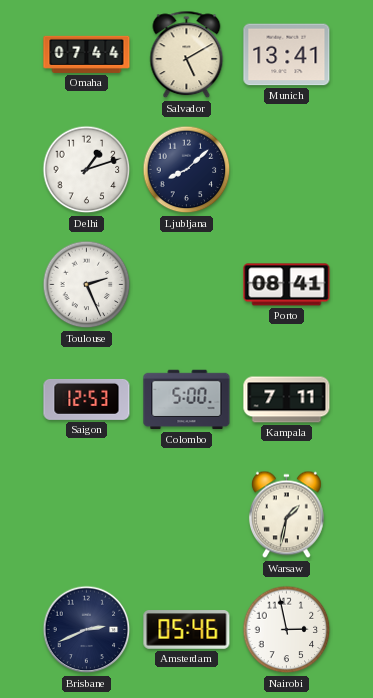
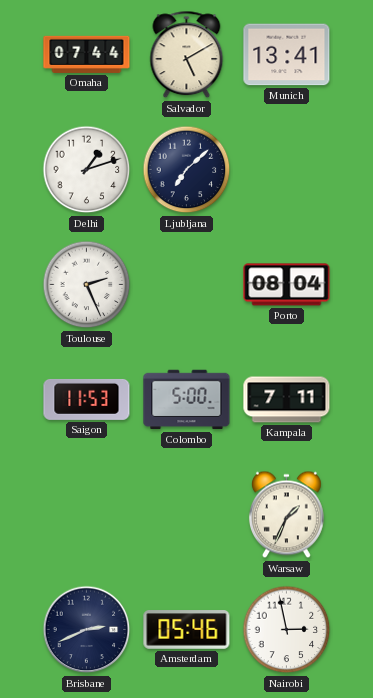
Ljubljana: 8:08 -> 7:08 (187, 170)
Porto: 08:41 -> 08:04 (287, 285)
Saigon: 12:53 -> 11:53 (87, 399)
Warsaw: 1:32 -> 1:34 (286, 515)
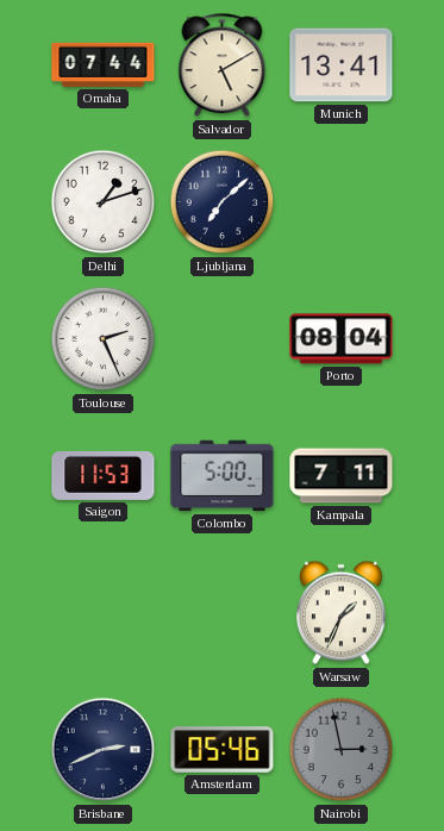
Nairobi dial: white -> grey (342, 750)
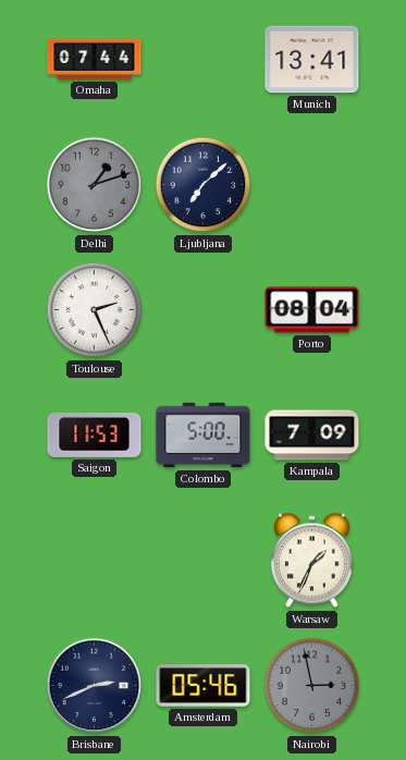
Salvador: 5:10 -> none (223, 65)
Delhi dial: white -> grey (95, 185)
Kampala: 7:11 -> 7:09 (312, 436)
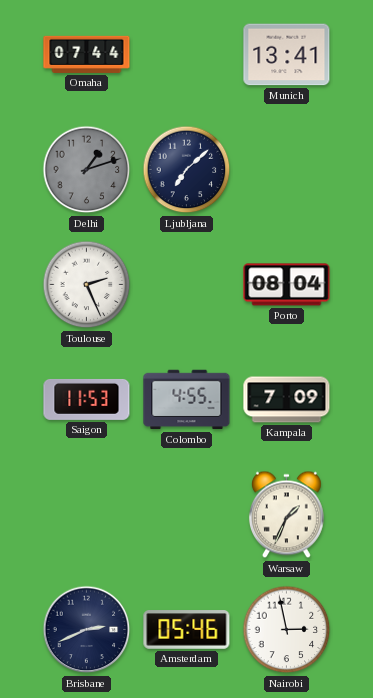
Colombo: 5:00 -> 4:55 (187, 400)
Nairobi dial: grey -> white (287, 630)
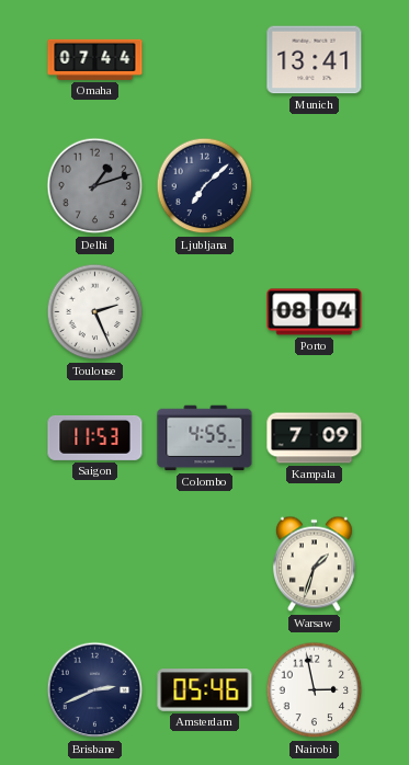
Warsaw: 1:34 -> 1:33 (314, 564)
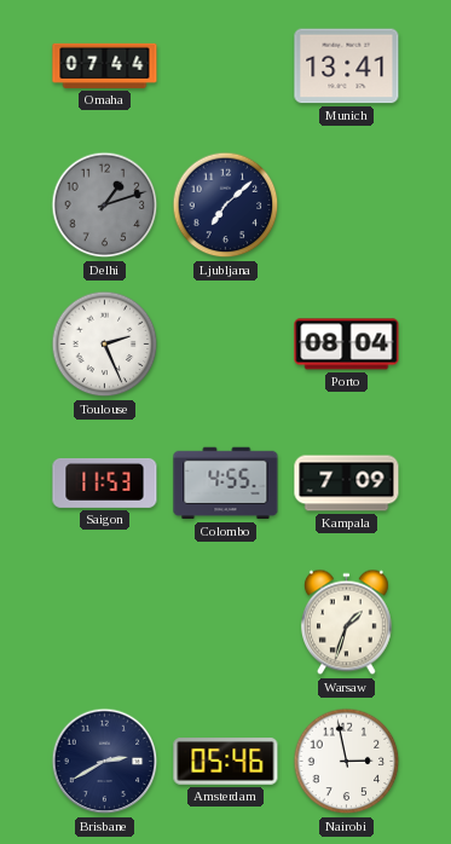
Brisbane: 2:41 -> 2:40 (105, 762)
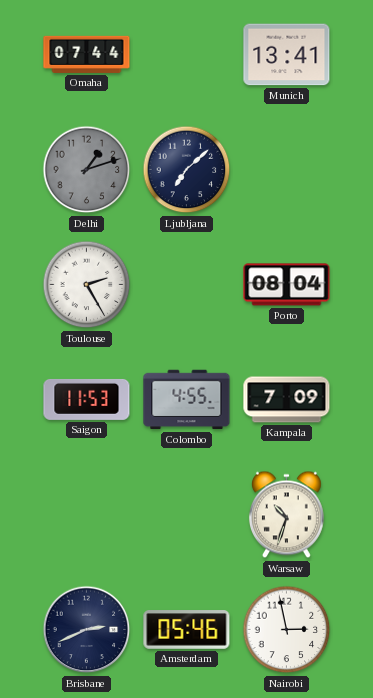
Toulouse: 2:26 -> 2:25 (87, 285)
Warsaw: 1:33 -> 10:33 (286, 515)
Brisbane: 2:40 -> 2:41 (87, 630)
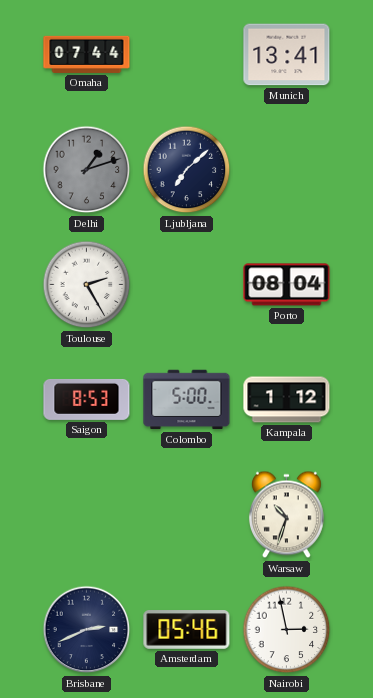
Saigon: 11:53 -> 8:53 (87, 399)
Colombo: 4:55 -> 5:00 (187, 400)
Kampala: 7:09 -> 1:12 (287, 400)
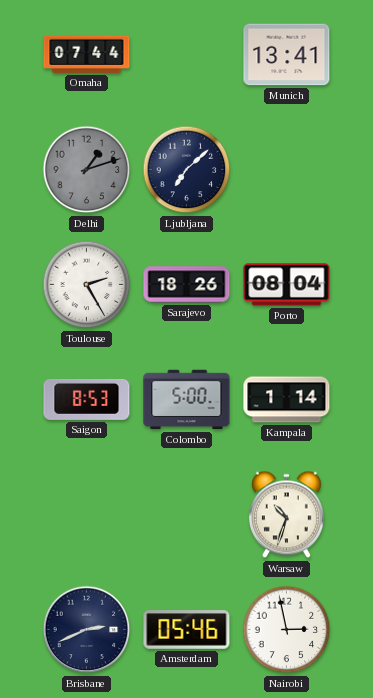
Sarajevo: none -> 18:26 (187, 285)
Kampala: 1:12 -> 1:14 (287, 400)
